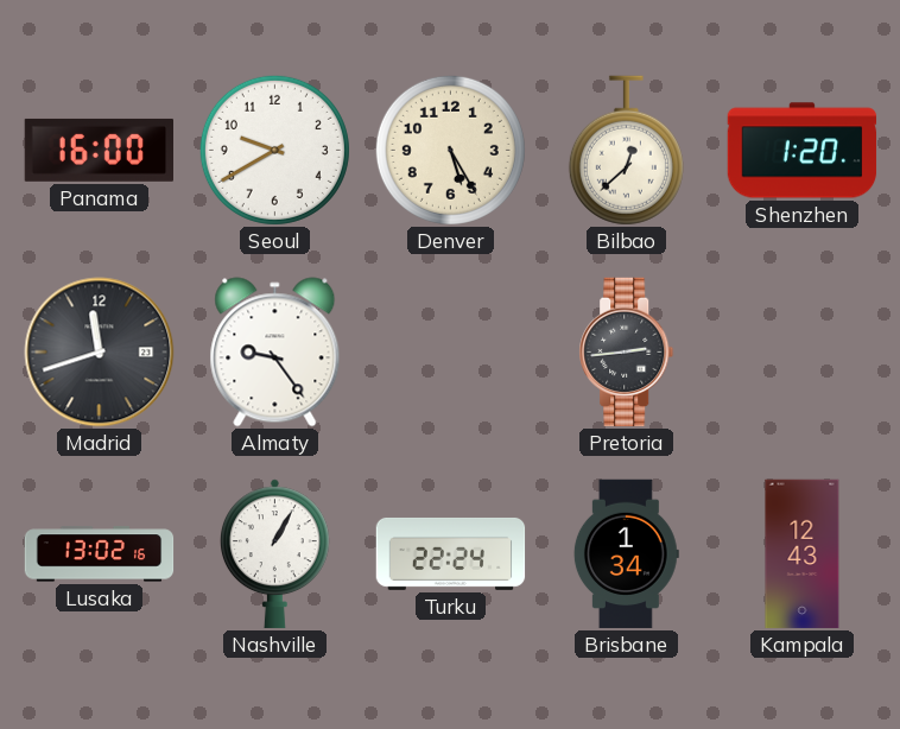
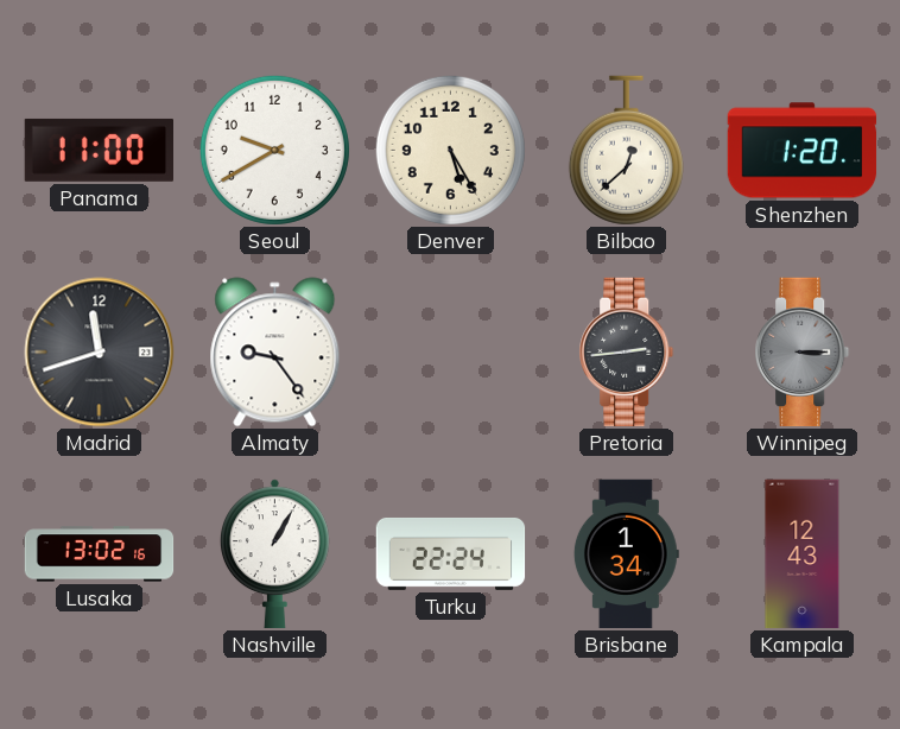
Panama: 16:00 -> 11:00 (99, 150)
Winnipeg: none -> 3:15 (803, 353)
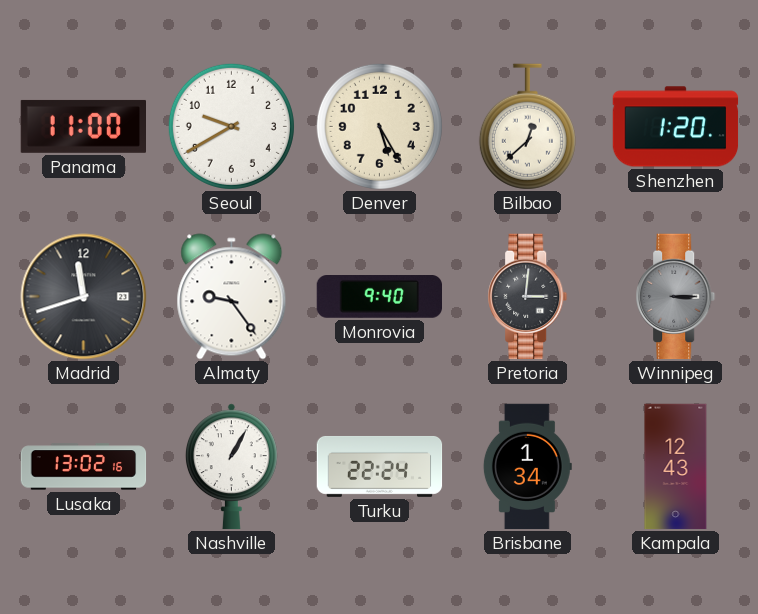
Monrovia: none -> 9:40 (379, 297)
Pretoria: 2:44 -> 3:01 (528, 297)
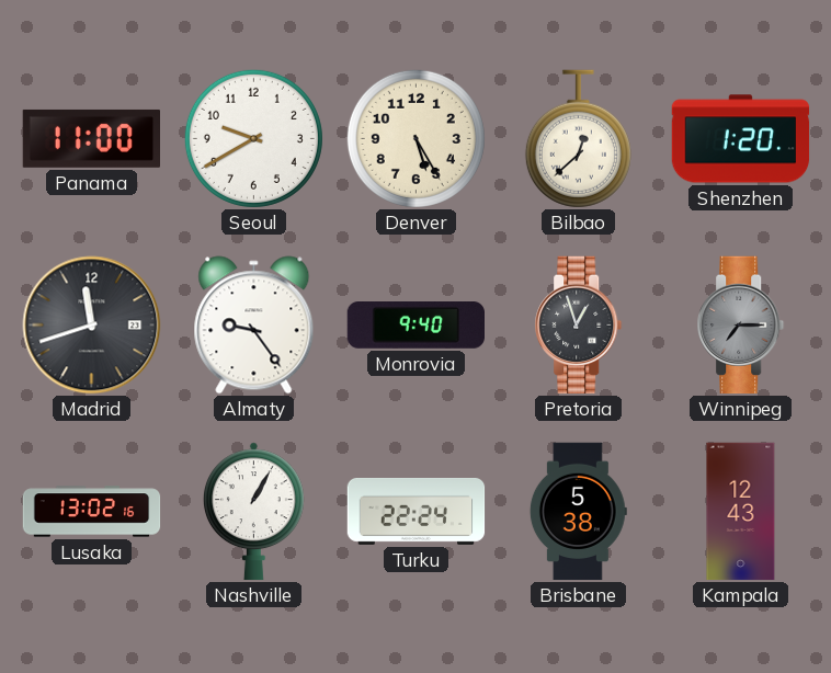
Pretoria: 3:01 -> 12:57 (579, 326)
Winnipeg: 3:15 -> 7:15 (741, 326)
Brisbane: 1:34 -> 5:38 (578, 512)
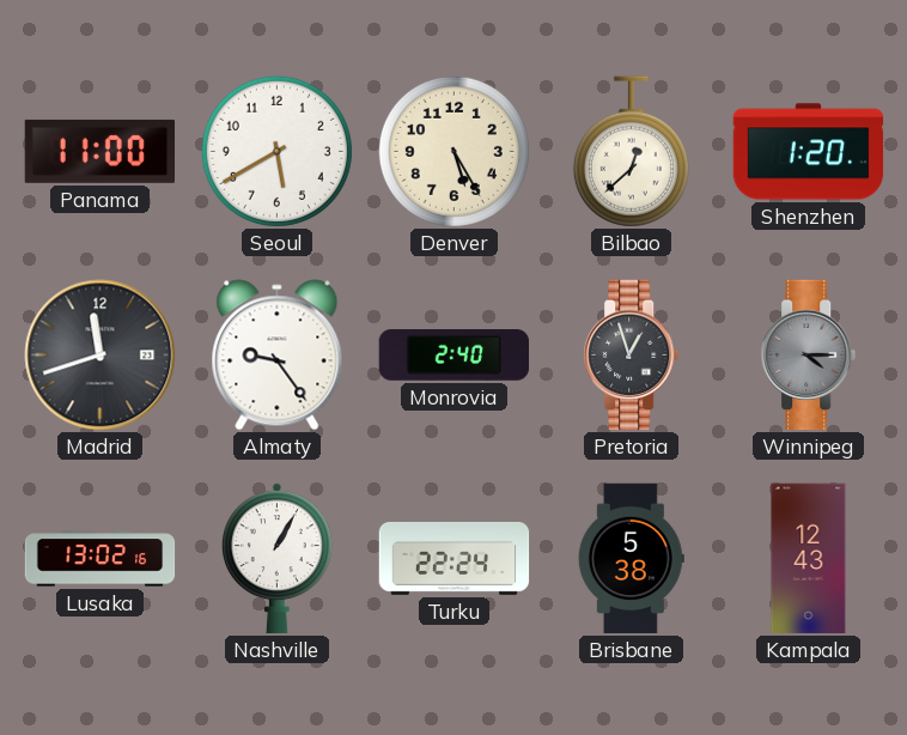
Seoul: 9:40 -> 5:40 (276, 151)
Monrovia: 9:40 -> 2:40 (453, 356)
Winnipeg: 7:15 -> 4:15 (809, 356)
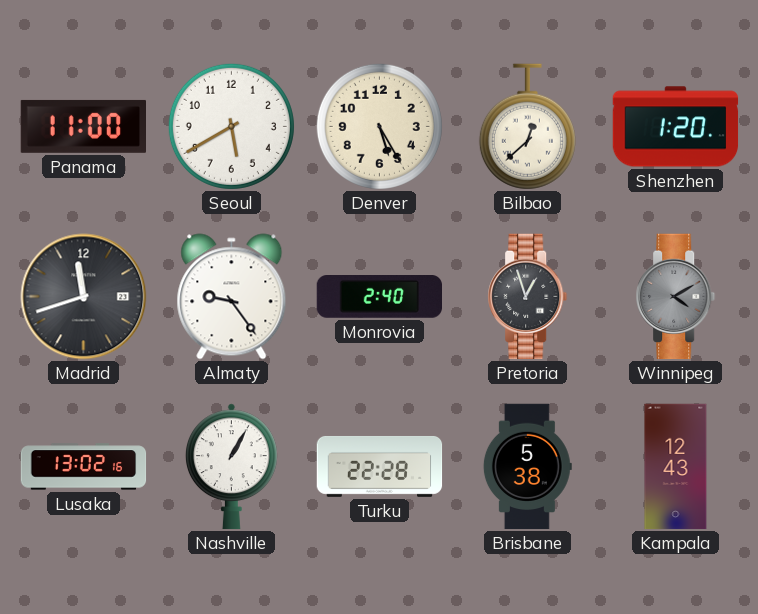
Winnipeg: 4:15 -> 4:10 (676, 297)
Turku: 22:24 -> 22:28 (380, 466)
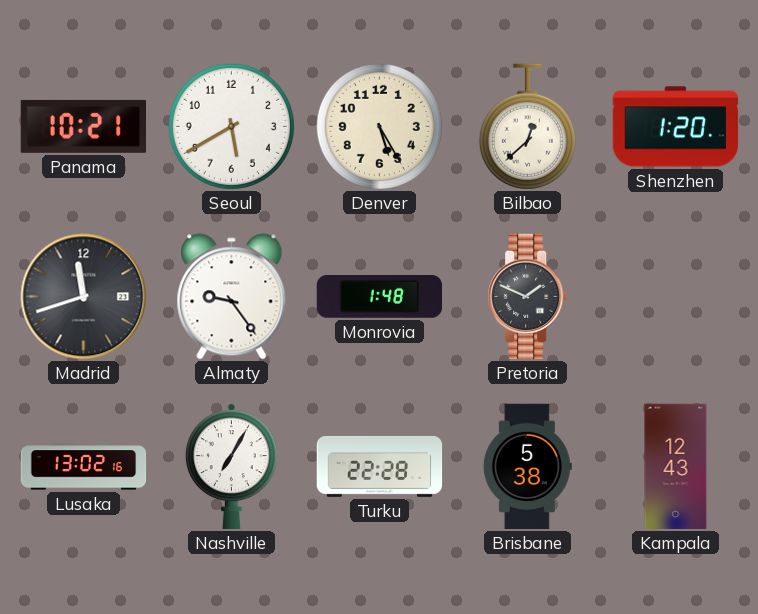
Panama: 11:00 -> 10:21 (83, 126)
Monrovia: 2:40 -> 1:48 (379, 297)
Pretoria: 12:57 -> 1:49 (528, 297)
Winnipeg: 4:10 -> none (676, 297)
Nashville: 1:05 -> 7:05 (231, 467)
